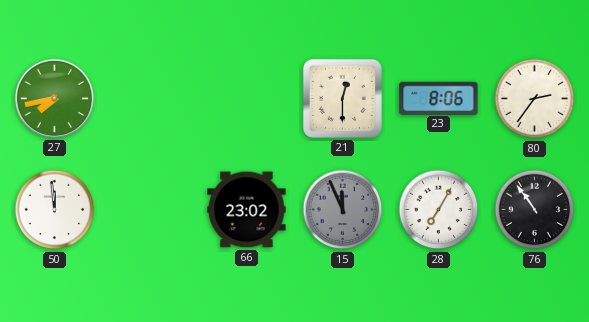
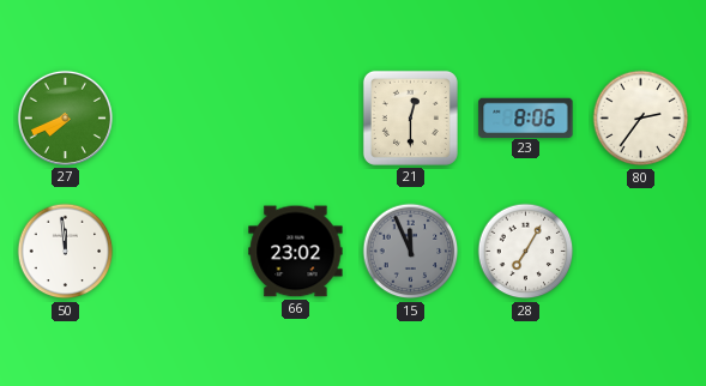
27: 7:43 -> 7:41 (65, 117)
76: 10:54 -> none (535, 210)
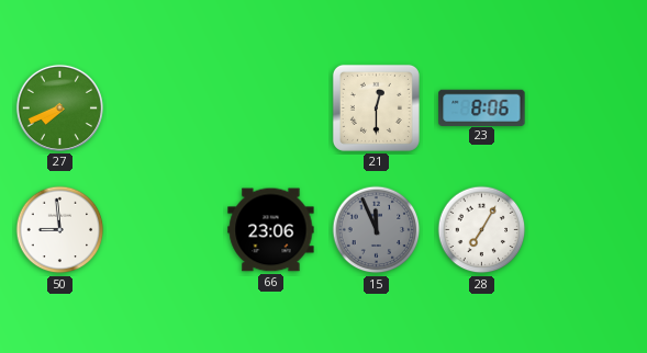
80: 2:36 -> none (641, 119)
50: 11:59 -> 8:59 (60, 230)
66: 23:02 -> 23:06 (271, 230)
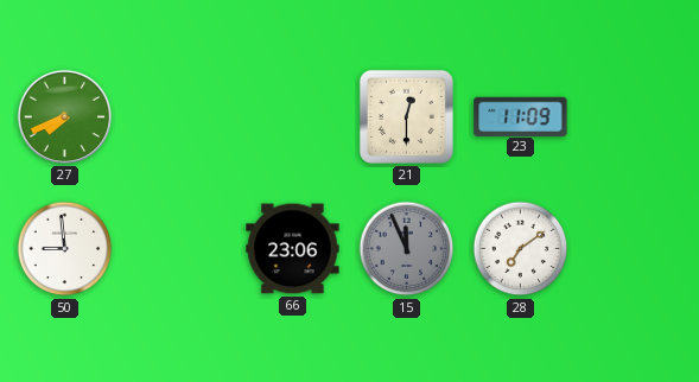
23: 8:06 -> 11:09 (521, 116)
28: 7:05 -> 7:09 (521, 249)
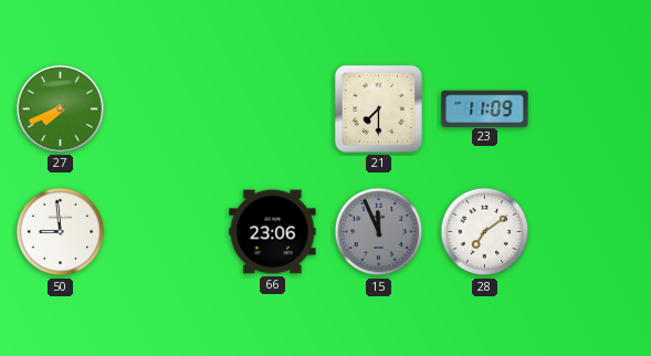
21: 12:30 -> 7:30 (378, 108)
